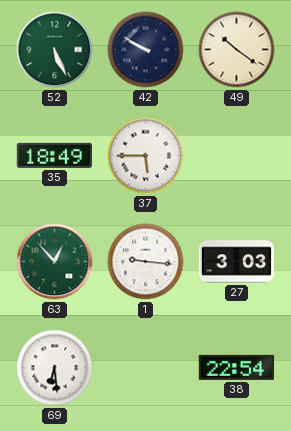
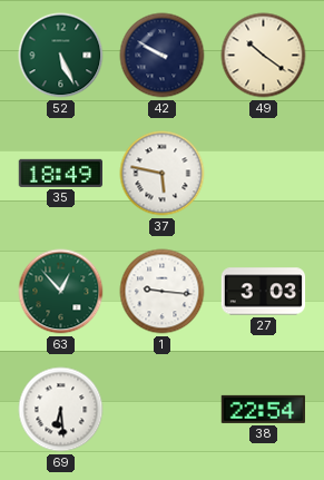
37: 5:45 -> 5:47 (163, 174)
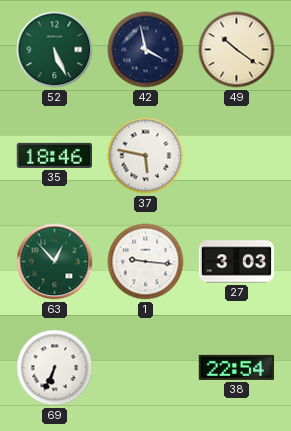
42: 9:50 -> 3:58 (146, 50)
35: 18:49 -> 18:46 (54, 155)
69: 6:29 -> 6:34 (55, 368)
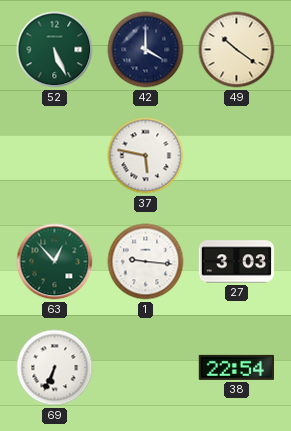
42: 3:58 -> 4:00 (146, 50)
35: 18:46 -> none (54, 155)
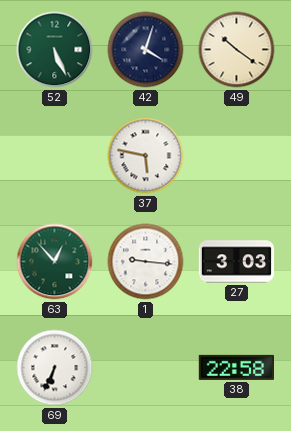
42: 4:00 -> 4:03 (146, 50)
38: 22:54 -> 22:58 (236, 367)
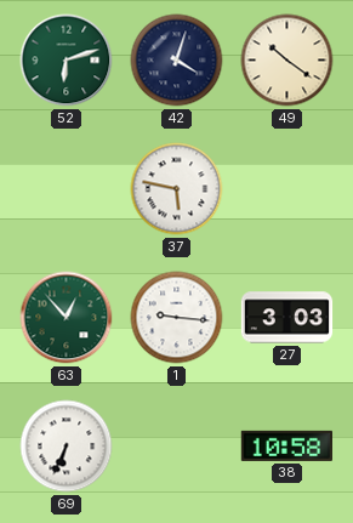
52: 5:26 -> 6:12 (67, 61)
38: 22:58 -> 10:58 (286, 445)
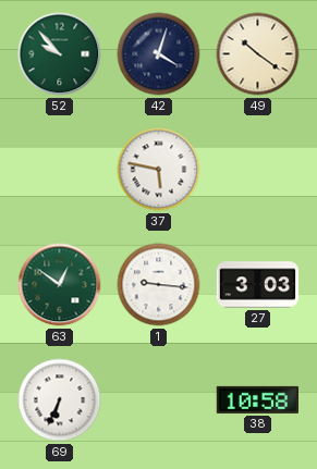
52: 6:12 -> 9:53 (60, 54)
63: 12:53 -> 12:51 (60, 285)
